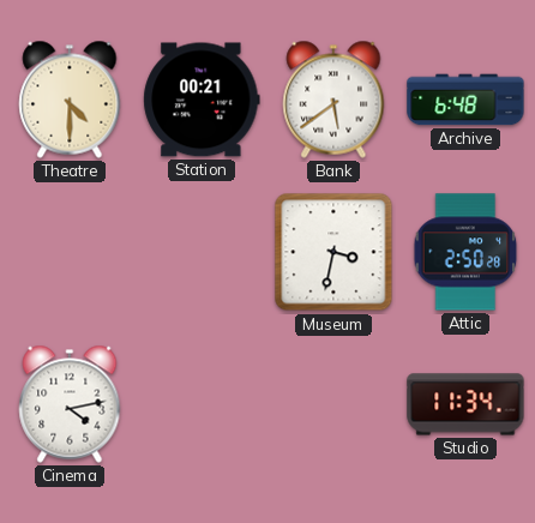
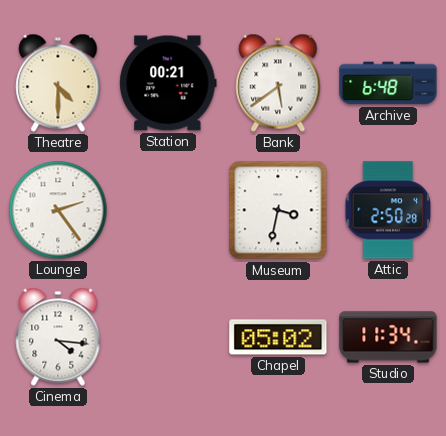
Lounge: none -> 2:24 (58, 210)
Cinema: 4:13 -> 4:16 (58, 337)
Chapel: none -> 05:02 (278, 337)
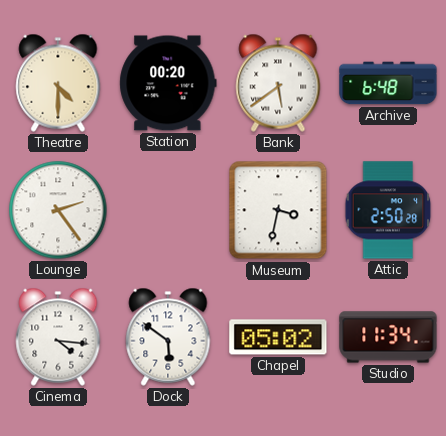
Station: 00:21 -> 00:20 (168, 83)
Dock: none -> 5:51 (168, 337)
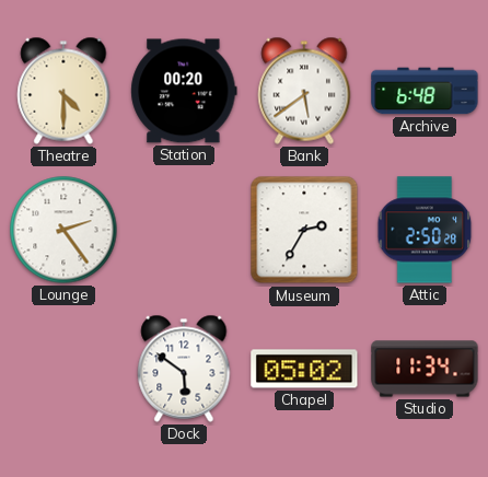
Museum: 3:32 -> 2:35 (304, 230)
Cinema: 4:16 -> none (58, 337)
